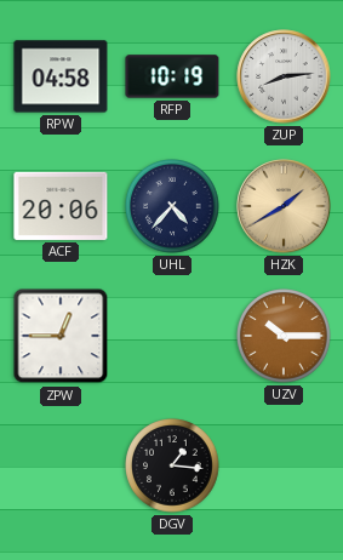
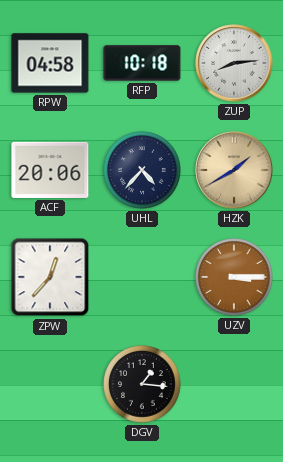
RFP: 10:19 -> 10:18 (142, 63)
ZPW: 12:45 -> 12:37 (50, 277)
UZV: 10:15 -> 3:15 (234, 277)
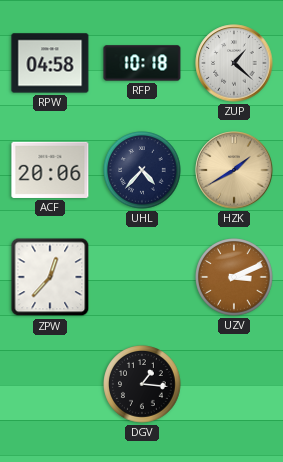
ZUP: 8:14 -> 1:22 (234, 63)
UZV: 3:15 -> 3:11 (234, 277)
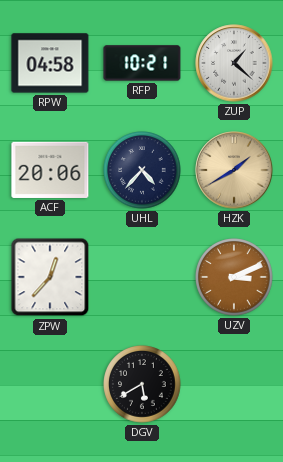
RFP: 10:18 -> 10:21 (142, 63)
DGV: 1:16 -> 5:40 (142, 384)
